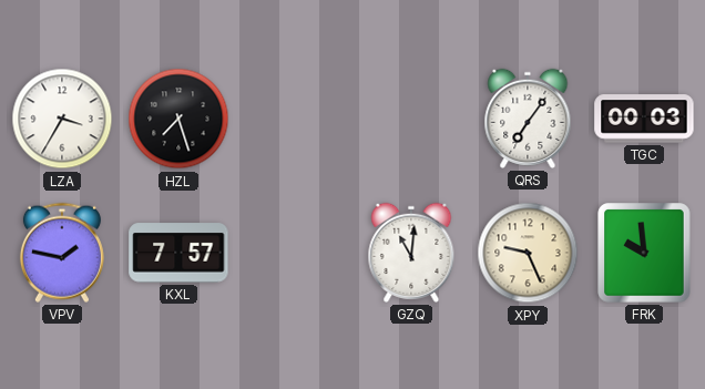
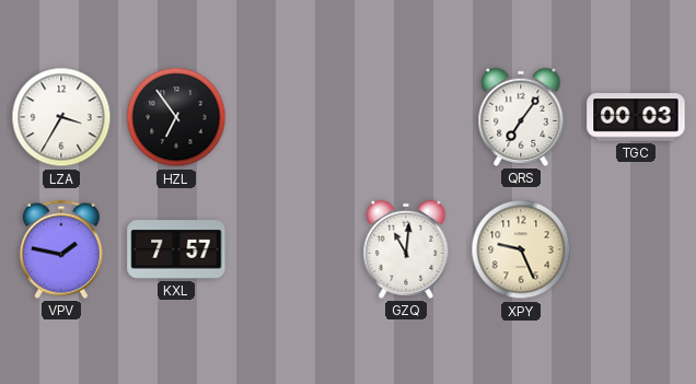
HZL: 7:27 -> 6:54 (176, 117)
FRK: 9:59 -> none (644, 253)
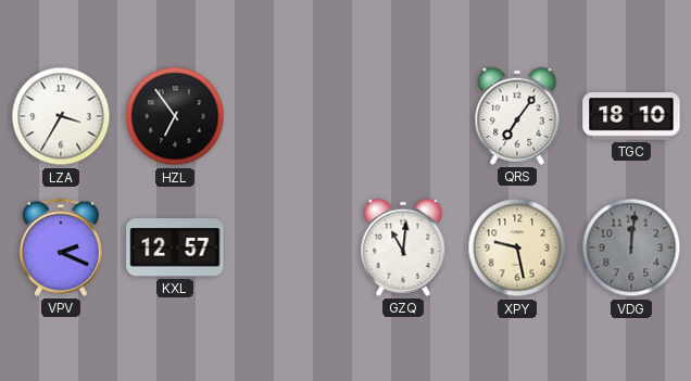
TGC: 00:03 -> 18:10 (631, 116)
VPV: 1:47 -> 2:19 (61, 247)
KXL: 7:57 -> 12:57 (175, 247)
XPY: 9:26 -> 9:28 (517, 247)
VDG: none -> 12:01 (631, 247)
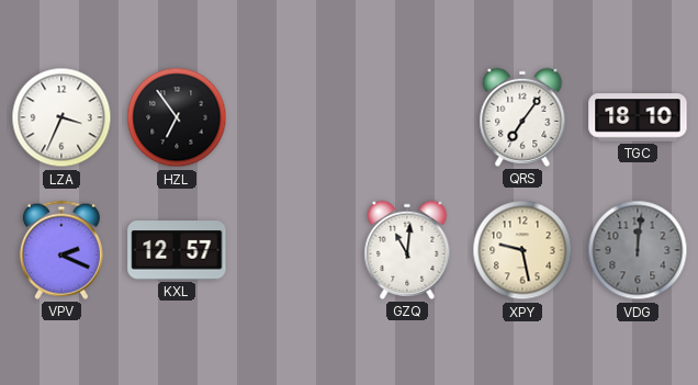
LZA: 3:35 -> 3:34 (61, 117)
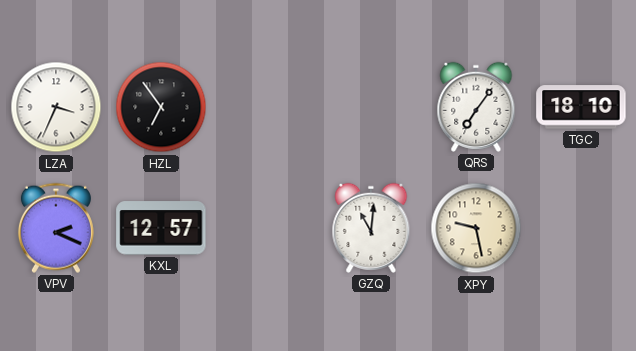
VDG: 12:01 -> none (638, 250)
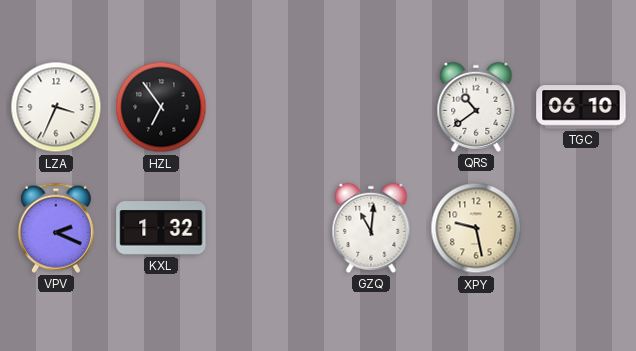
QRS: 7:06 -> 10:39 (476, 107)
TGC: 18:10 -> 06:10 (581, 107)
KXL: 12:57 -> 1:32 (161, 228)
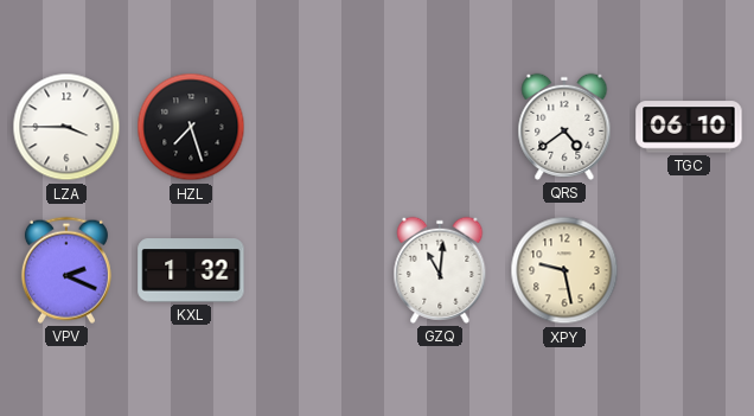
LZA: 3:34 -> 3:45 (66, 127)
HZL: 6:54 -> 7:27 (191, 127)
QRS: 10:39 -> 4:39 (564, 127)
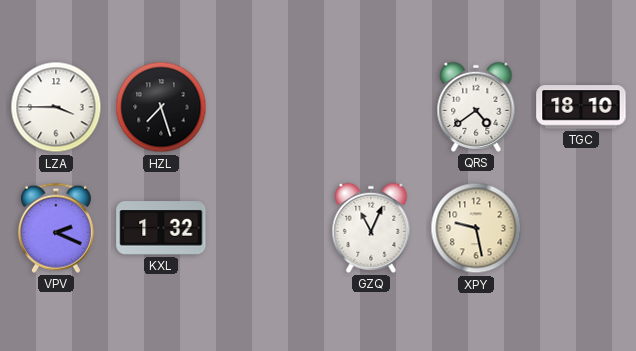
TGC: 06:10 -> 18:10 (581, 107)
GZQ: 11:01 -> 11:04 (371, 228)
